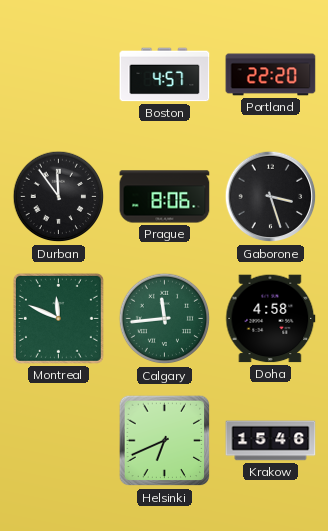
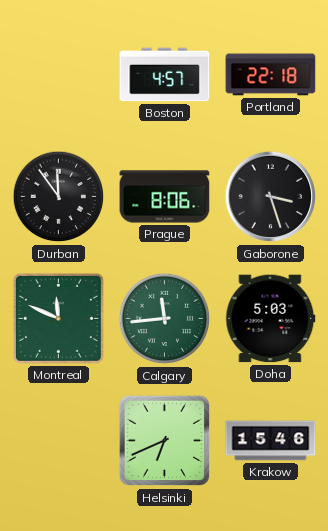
Portland: 22:20 -> 22:18 (271, 75)
Doha: 4:58 -> 5:03 (271, 319)
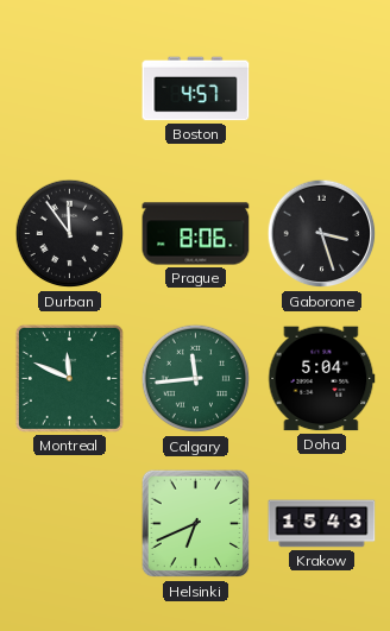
Portland: 22:18 -> none (271, 75)
Doha: 5:03 -> 5:04 (322, 379)
Krakow: 15:46 -> 15:43 (322, 524)
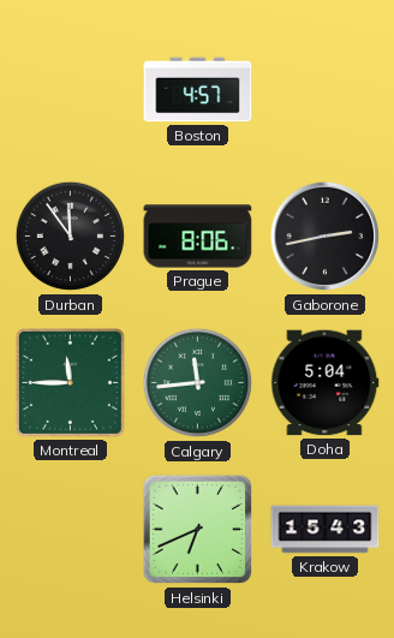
Gaborone: 3:27 -> 2:43 (326, 237)
Montreal: 11:49 -> 11:45 (70, 382)
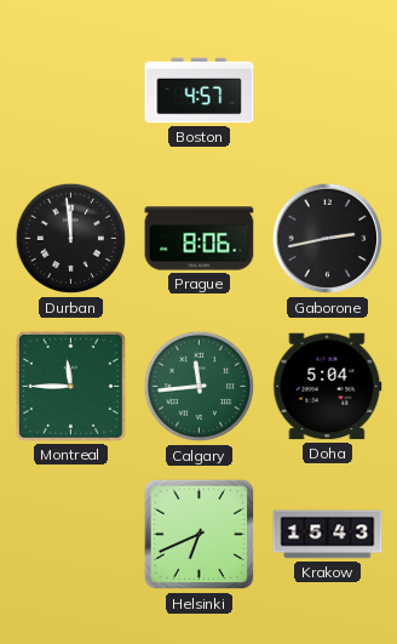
Durban: 11:54 -> 11:59 (71, 239)
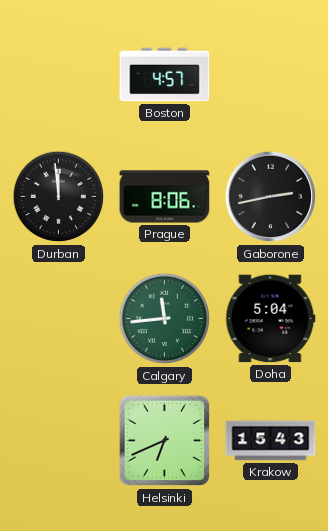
Montreal: 11:45 -> none (70, 386)
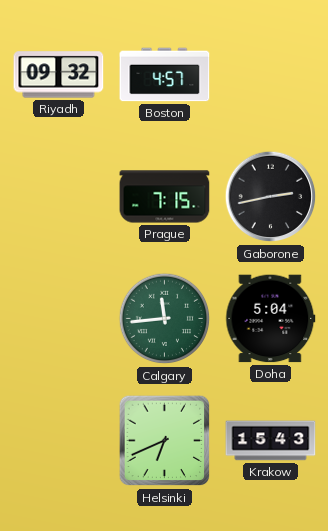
Riyadh: none -> 09:32 (59, 75)
Durban: 11:59 -> none (59, 197)
Prague: 8:06 -> 7:15 (165, 197)
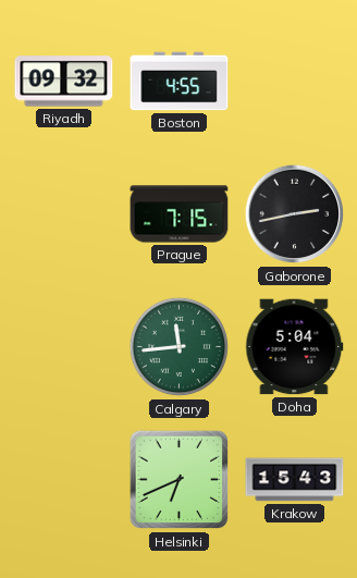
Boston: 4:57 -> 4:55 (180, 82)
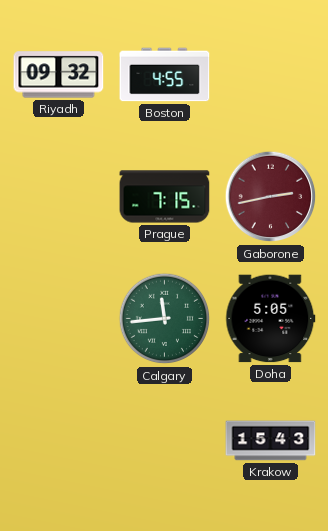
Gaborone dial: black -> burgundy (271, 197)
Doha: 5:04 -> 5:05 (271, 319)
Helsinki: 6:41 -> none (180, 480)
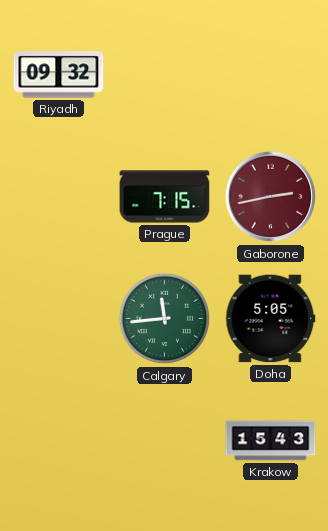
Boston: 4:55 -> none (165, 75)
